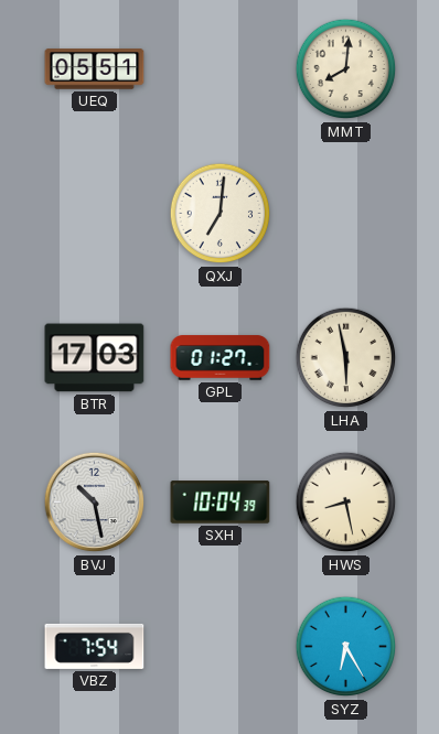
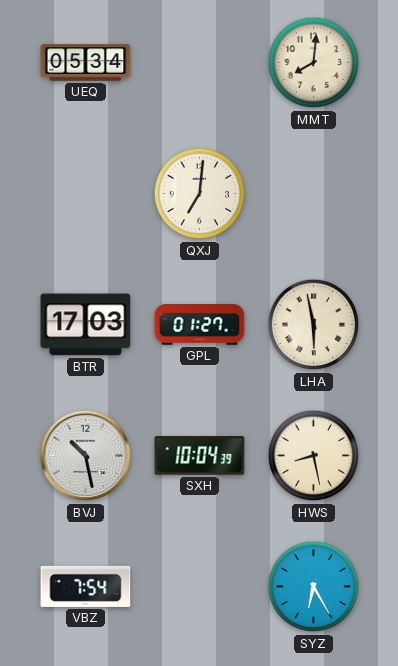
UEQ: 05:51 -> 05:34 (86, 63)
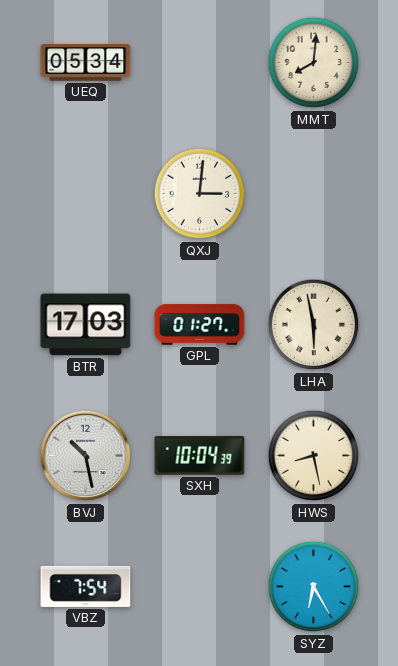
QXJ: 7:01 -> 3:01 (200, 194)
